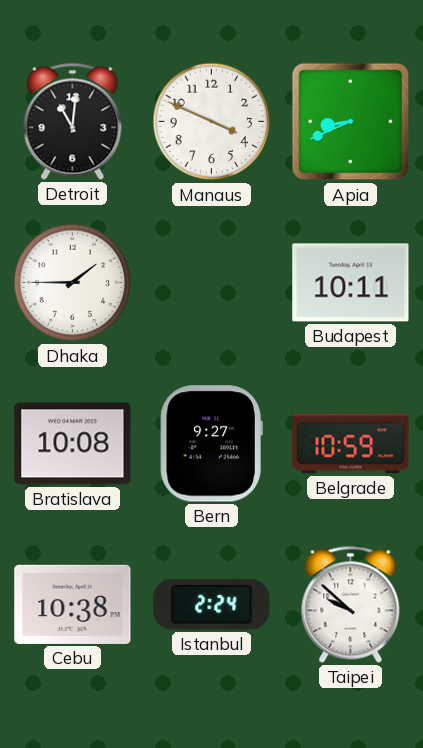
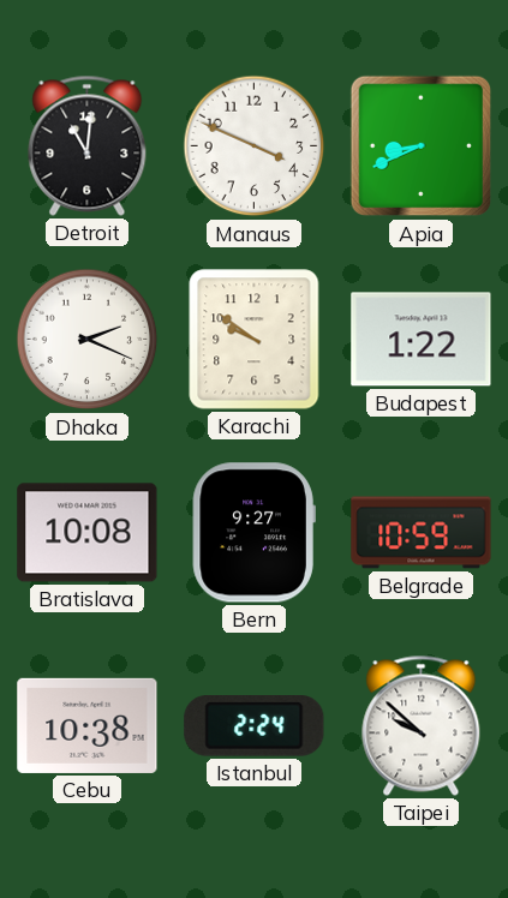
Dhaka: 1:45 -> 2:19 (88, 340)
Karachi: none -> 9:51 (255, 340)
Budapest: 10:11 -> 1:22 (422, 340)
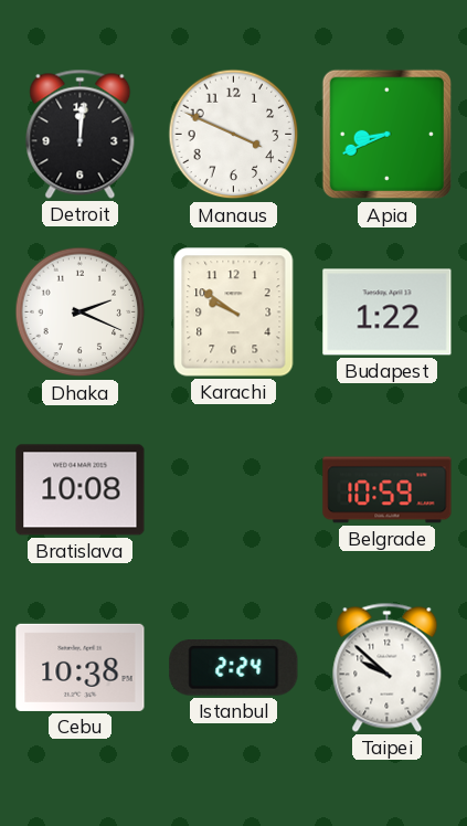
Detroit: 11:01 -> 12:01 (81, 134)
Bern: 9:27 -> none (253, 533)
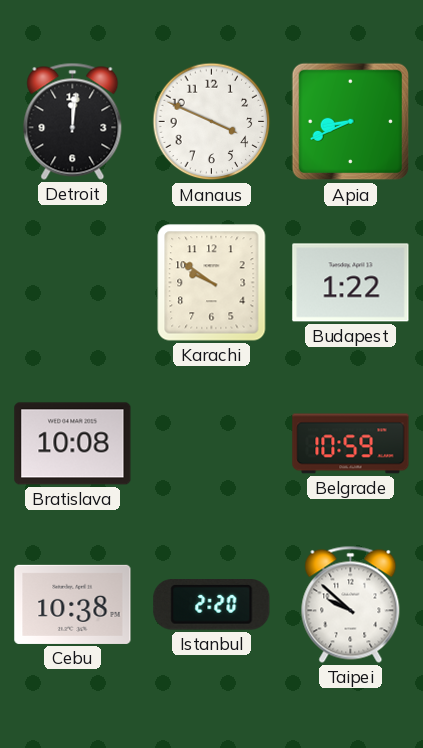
Dhaka: 2:19 -> none (81, 313)
Istanbul: 2:24 -> 2:20 (212, 605)
